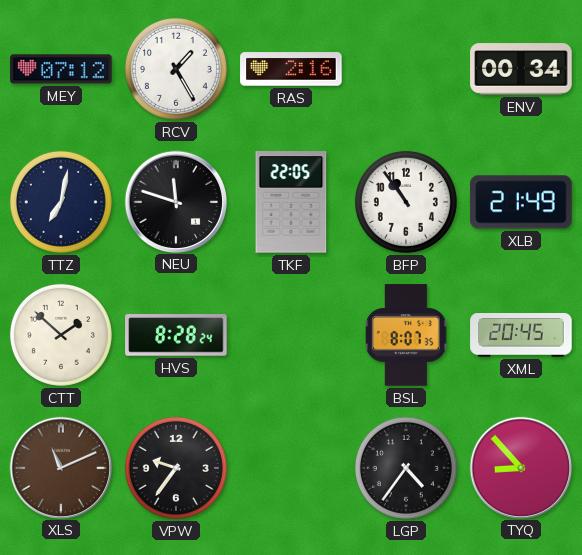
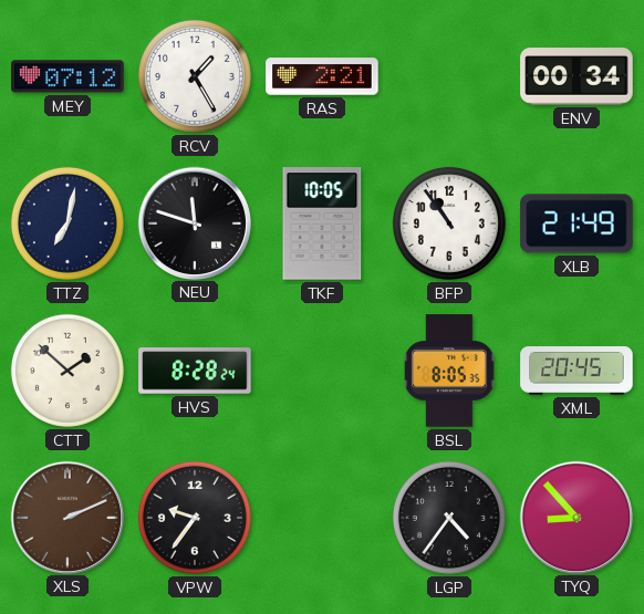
RAS: 2:16 -> 2:21 (322, 76)
TKF: 22:05 -> 10:05 (322, 223)
BSL: 8:07 -> 8:05 (449, 371)
XLS: 11:11 -> 2:11 (66, 517)
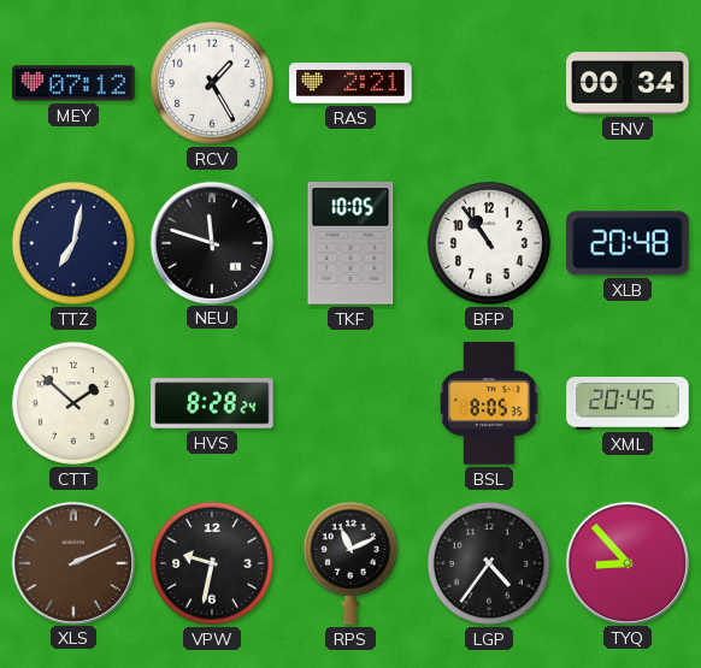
XLB: 21:49 -> 20:48 (628, 243)
VPW: 9:36 -> 9:32 (212, 563)
RPS: none -> 11:11 (350, 563)
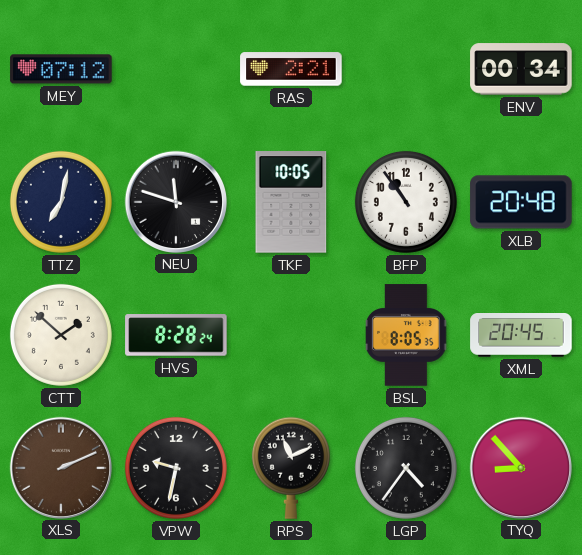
RCV: 1:25 -> none (212, 83)
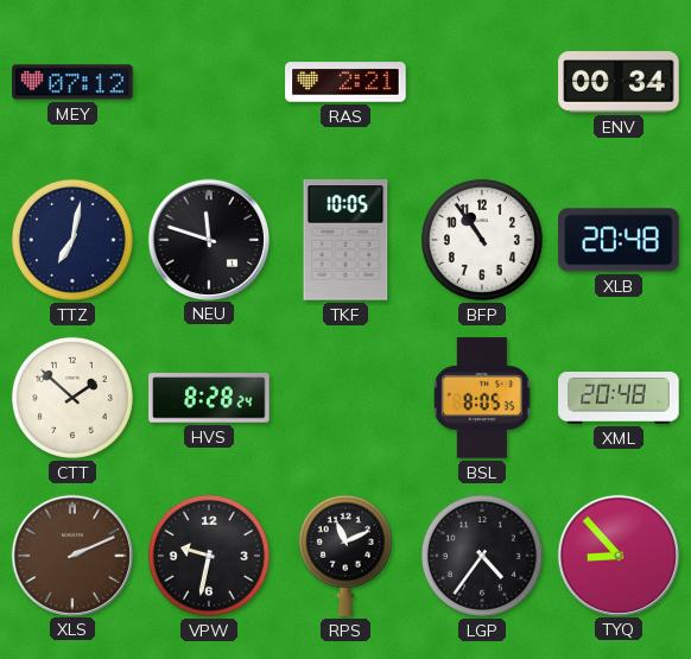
XML: 20:45 -> 20:48 (619, 399)
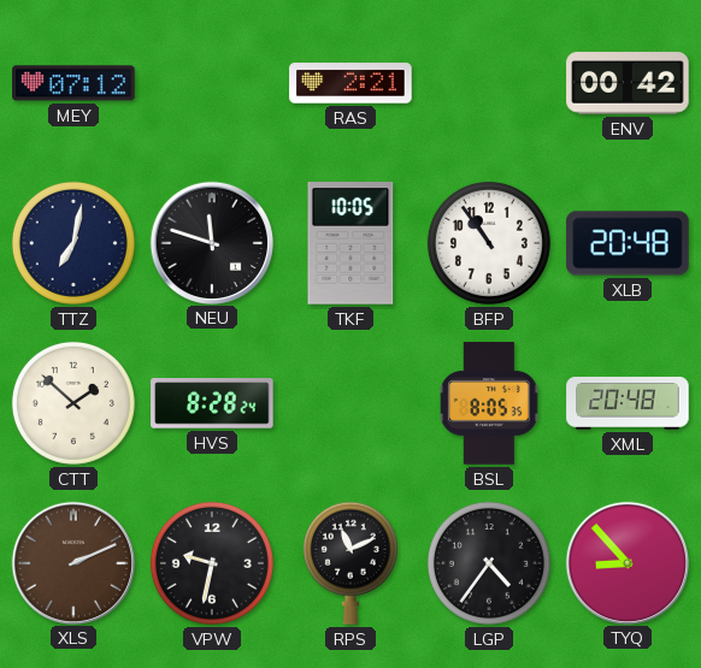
ENV: 00:34 -> 00:42 (628, 83)
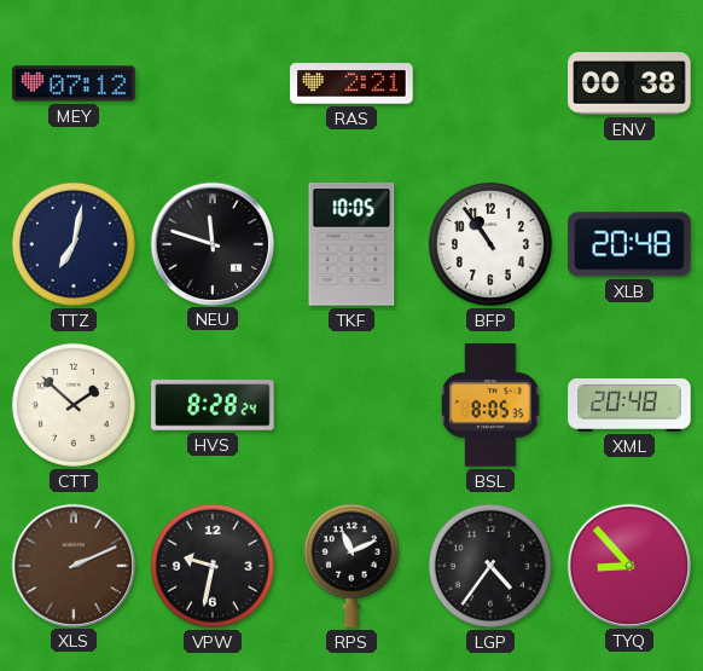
ENV: 00:42 -> 00:38 (629, 83)
